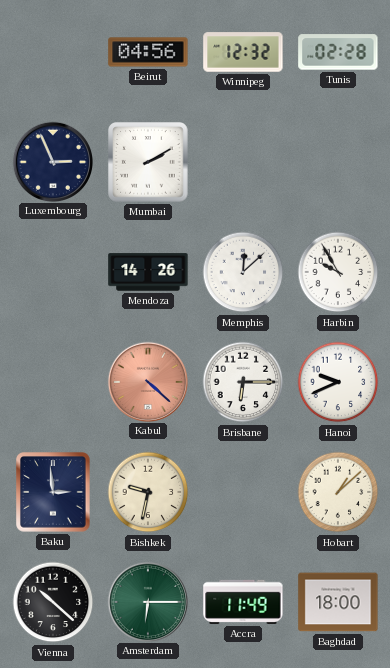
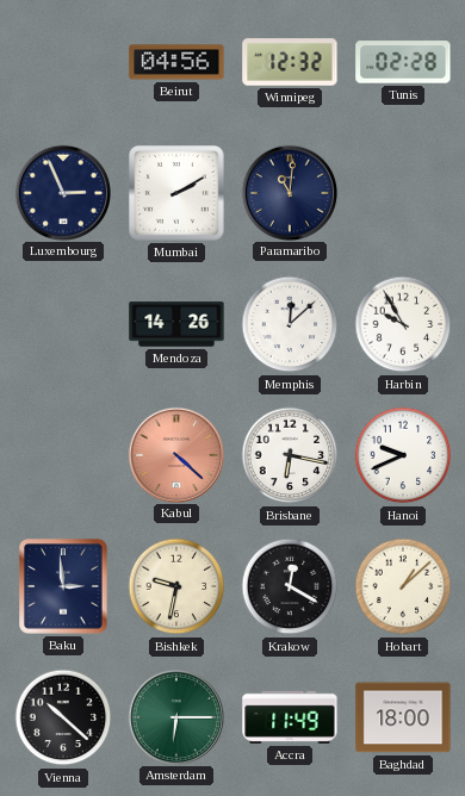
Paramaribo: none -> 11:01 (289, 192)
Brisbane: 6:15 -> 6:17 (290, 455)
Krakow: none -> 12:20 (290, 586)
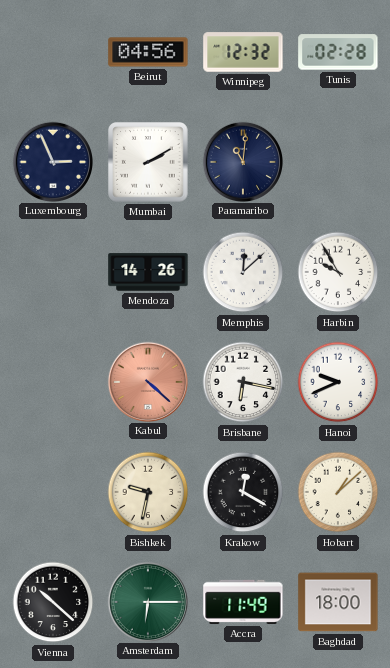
Baku: 2:59 -> none (64, 586)
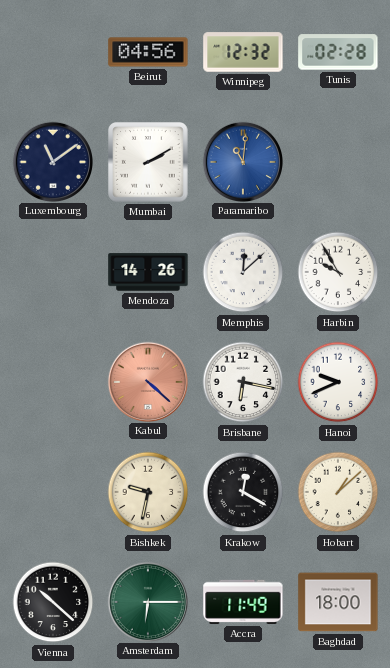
Luxembourg: 2:56 -> 11:09 (52, 161)
Paramaribo dial: navy -> blue (242, 161)
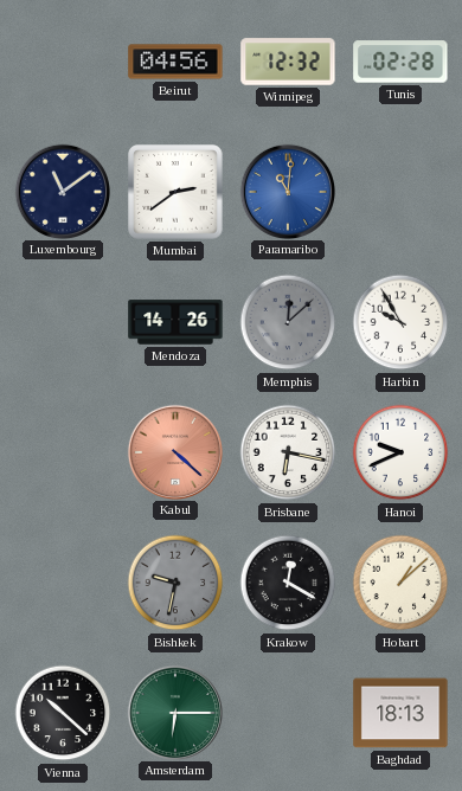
Mumbai: 2:10 -> 2:39 (175, 192)
Memphis dial: white -> grey (288, 322)
Bishkek dial: cream -> grey (175, 583)
Accra: 11:49 -> none (243, 602)
Baghdad: 18:00 -> 18:13 (400, 713)
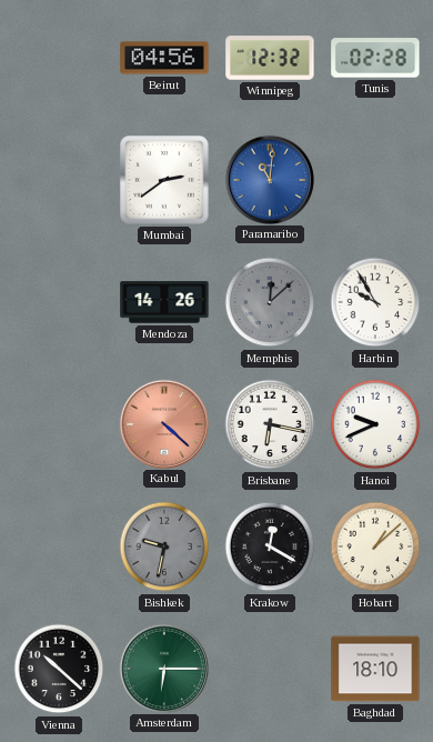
Luxembourg: 11:09 -> none (62, 191)
Baghdad: 18:13 -> 18:10 (375, 669)
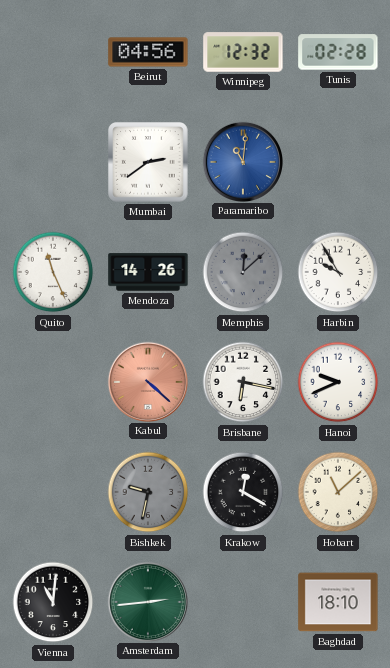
Quito: none -> 11:26 (53, 272)
Hobart: 1:08 -> 11:08 (338, 492)
Vienna: 10:22 -> 11:01 (53, 602)
Amsterdam: 6:15 -> 2:44 (147, 601)
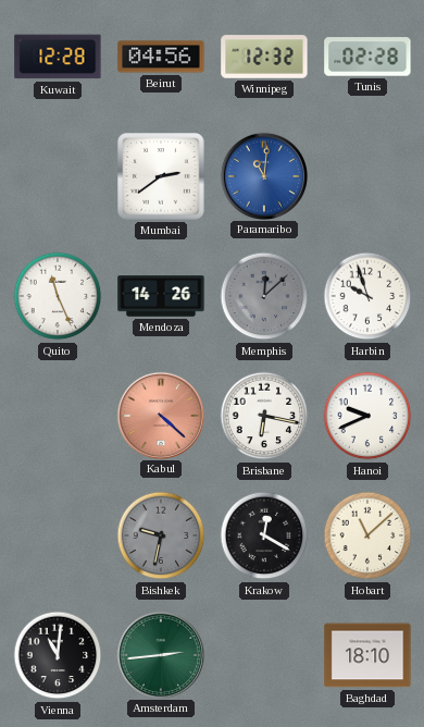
Kuwait: none -> 12:28 (58, 57)
Harbin: 9:55 -> 9:57 (367, 296)
